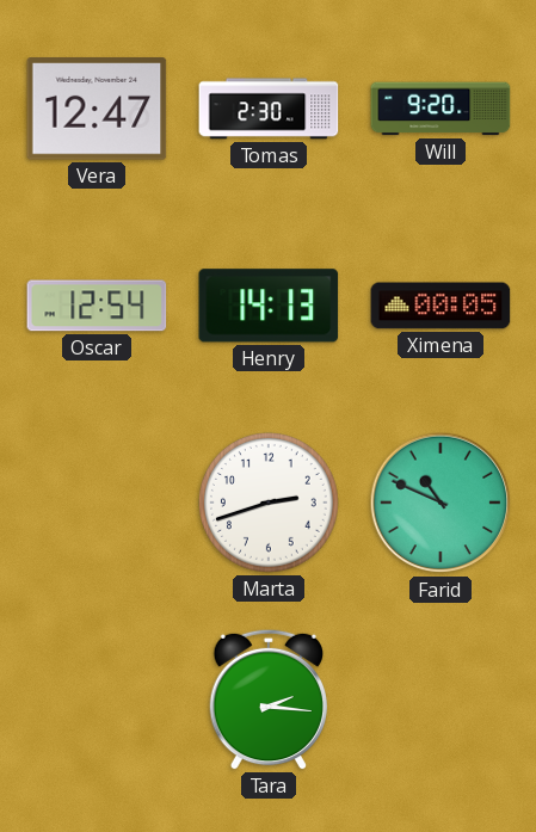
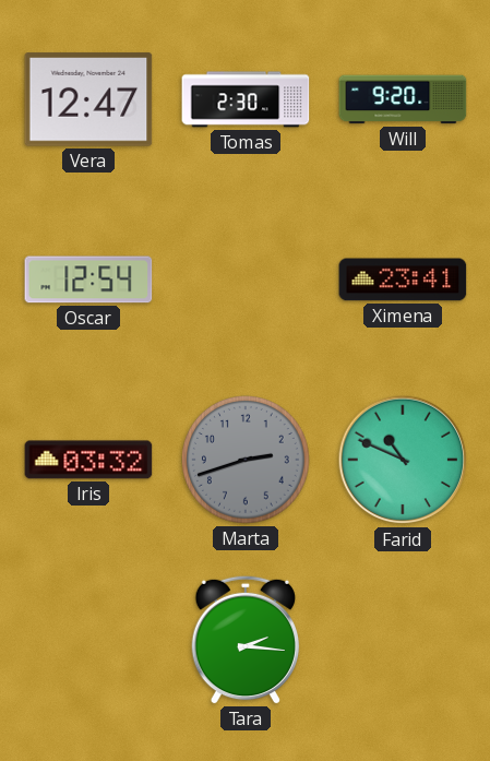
Henry: 14:13 -> none (269, 306)
Ximena: 00:05 -> 23:41 (403, 280)
Iris: none -> 03:32 (88, 460)
Marta dial: white -> grey (246, 460)
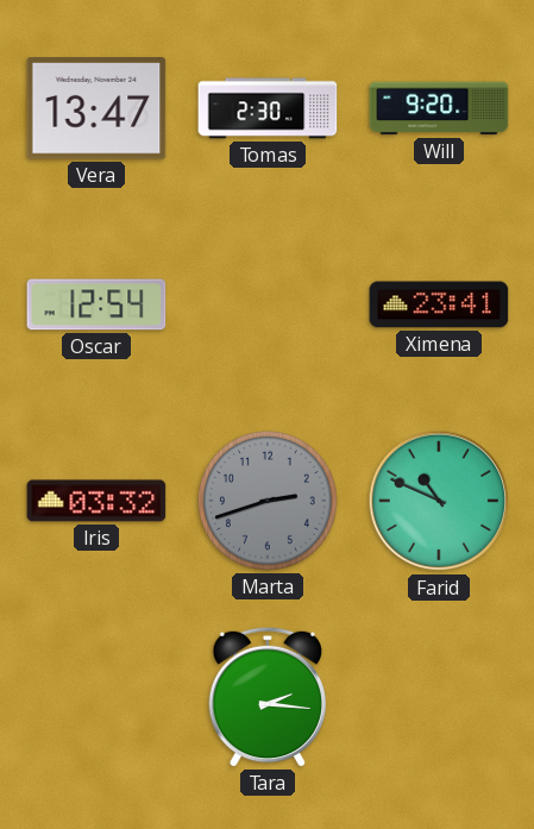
Vera: 12:47 -> 13:47 (96, 108)
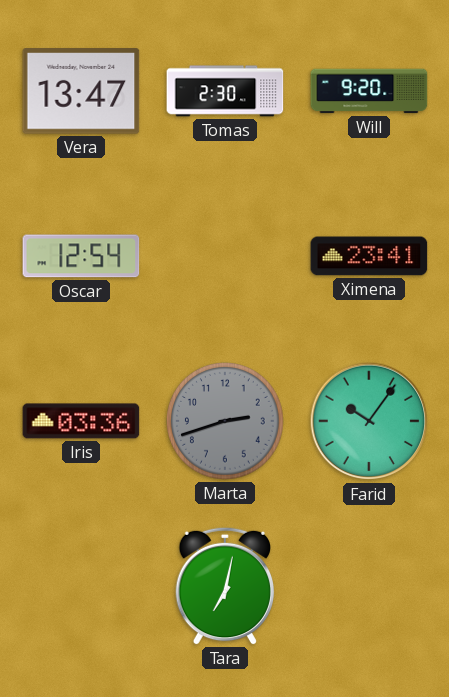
Iris: 03:32 -> 03:36 (81, 421)
Farid: 10:49 -> 10:06 (369, 421)
Tara: 2:16 -> 7:02 (224, 586)
